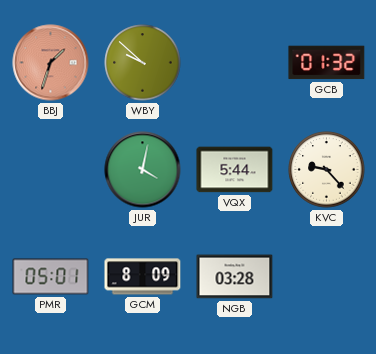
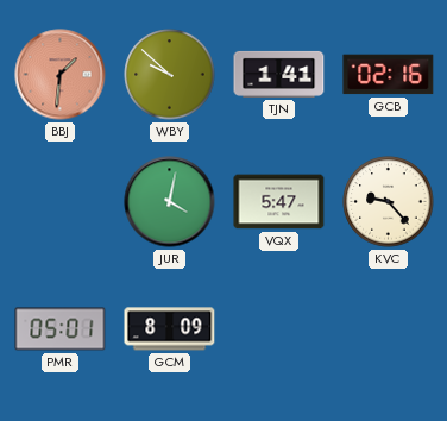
BBJ: 1:33 -> 1:31 (61, 75)
TJN: none -> 1:41 (279, 74)
GCB: 01:32 -> 02:16 (389, 75)
VQX: 5:44 -> 5:47 (279, 202)
NGB: 03:28 -> none (235, 277)
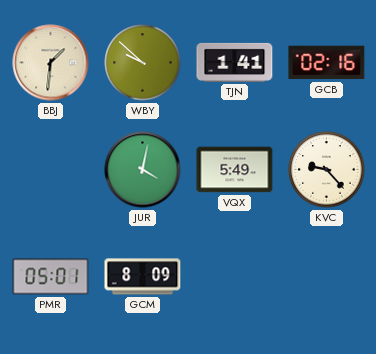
BBJ dial: salmon -> cream (51, 63)
VQX: 5:47 -> 5:49 (235, 170)
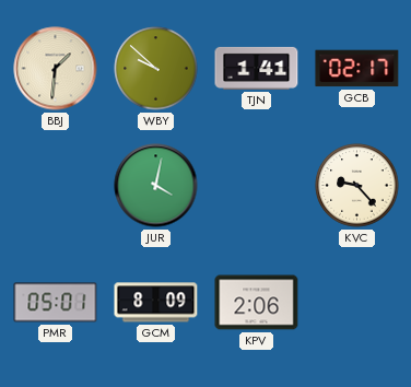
GCB: 02:16 -> 02:17 (357, 69)
VQX: 5:49 -> none (235, 170)
KPV: none -> 2:06 (257, 303)
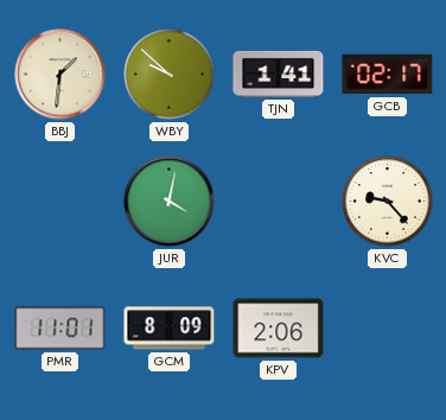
PMR: 05:01 -> 11:01 (60, 329)
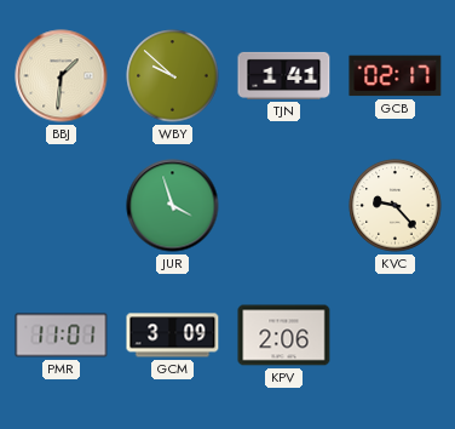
JUR: 4:02 -> 3:57 (173, 206)
GCM: 8:09 -> 3:09 (173, 336)
